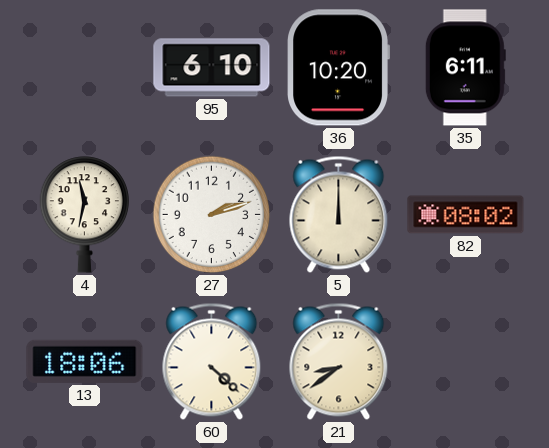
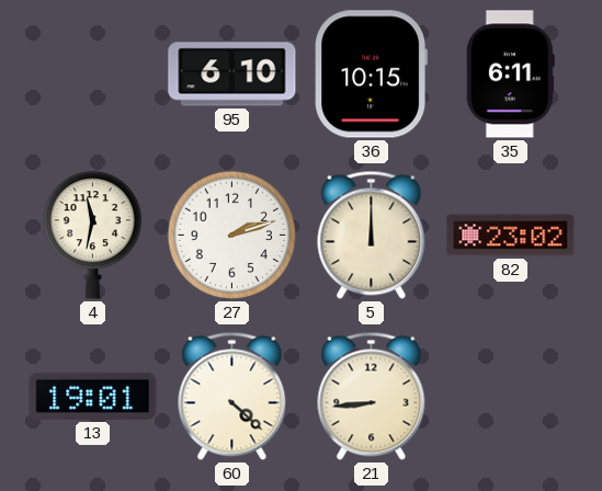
36: 10:20 -> 10:15 (371, 75)
82: 08:02 -> 23:02 (511, 236)
13: 18:06 -> 19:01 (93, 396)
21: 8:39 -> 8:44 (372, 396)
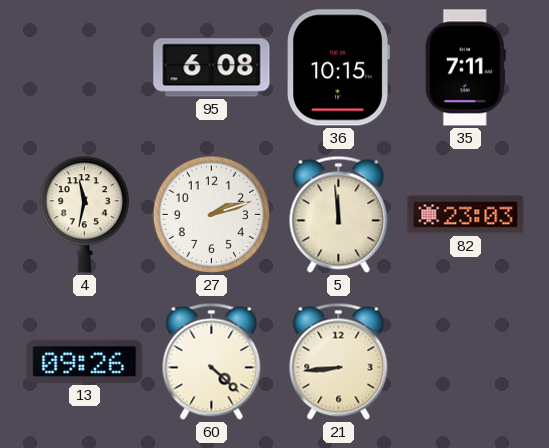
95: 6:10 -> 6:08 (212, 68)
35: 6:11 -> 7:11 (465, 68)
5: 12:00 -> 11:59 (339, 214)
82: 23:02 -> 23:03 (466, 215)
13: 19:01 -> 09:26 (85, 361)
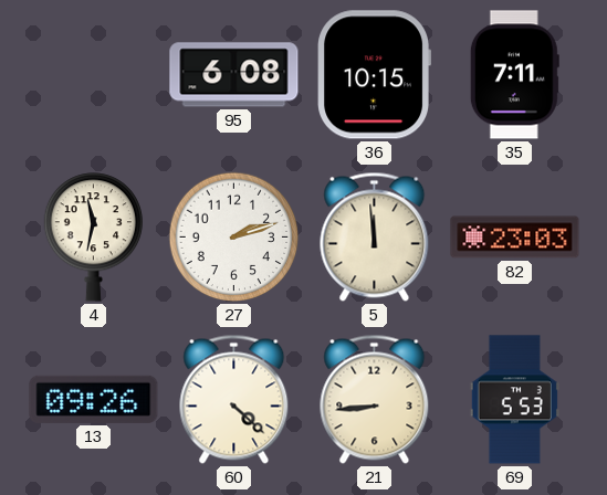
69: none -> 5:53 (514, 400)
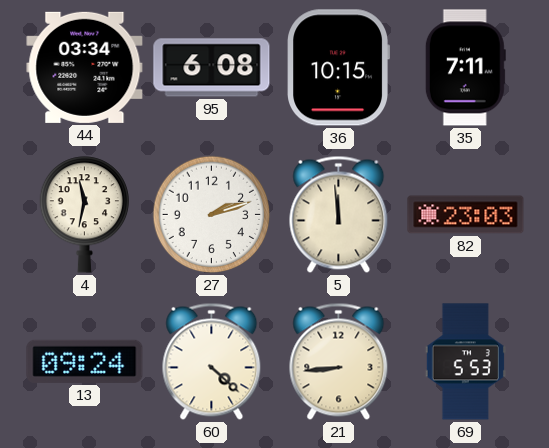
44: none -> 03:34 (85, 67)
13: 09:26 -> 09:24 (85, 361)
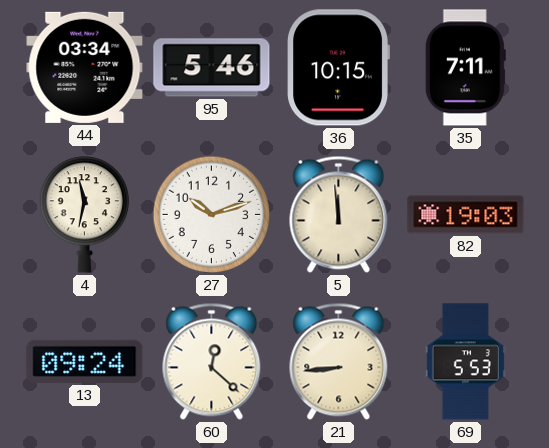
95: 6:08 -> 5:46 (212, 68)
27: 2:12 -> 10:12 (212, 215)
82: 23:03 -> 19:03 (466, 215)
60: 4:22 -> 12:22 (212, 361)
